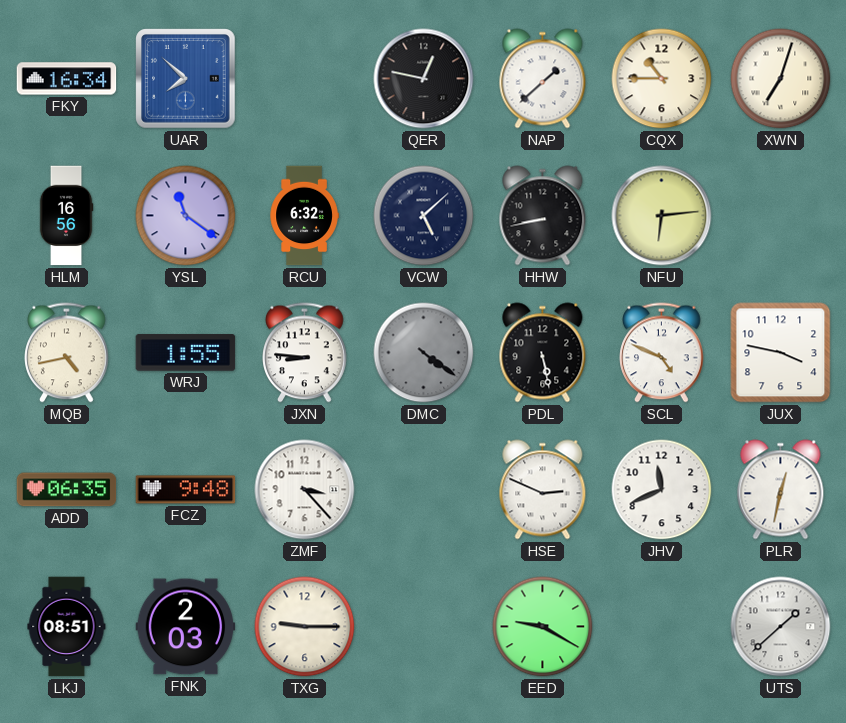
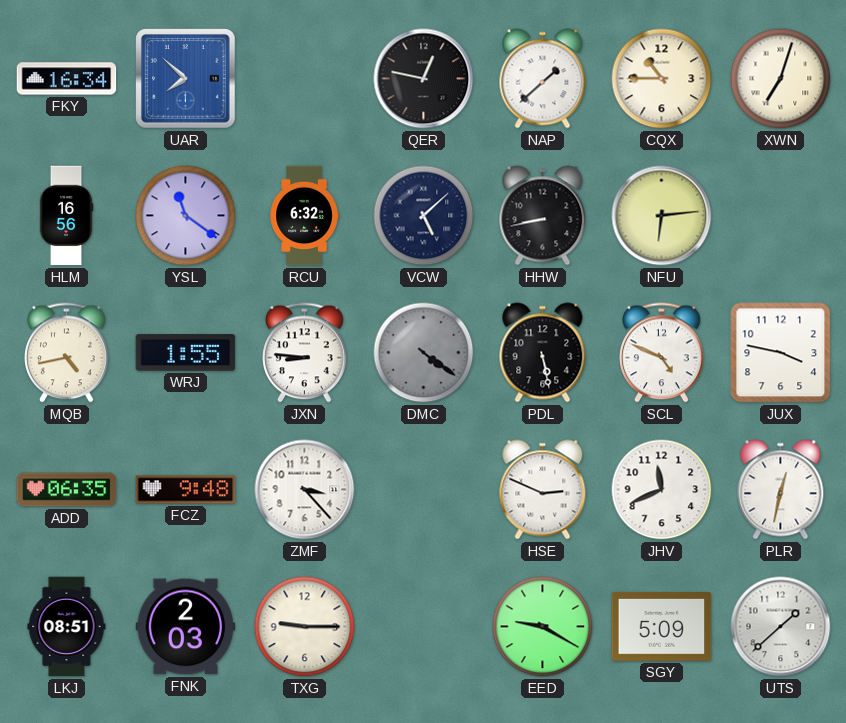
SGY: none -> 5:09 (662, 626)
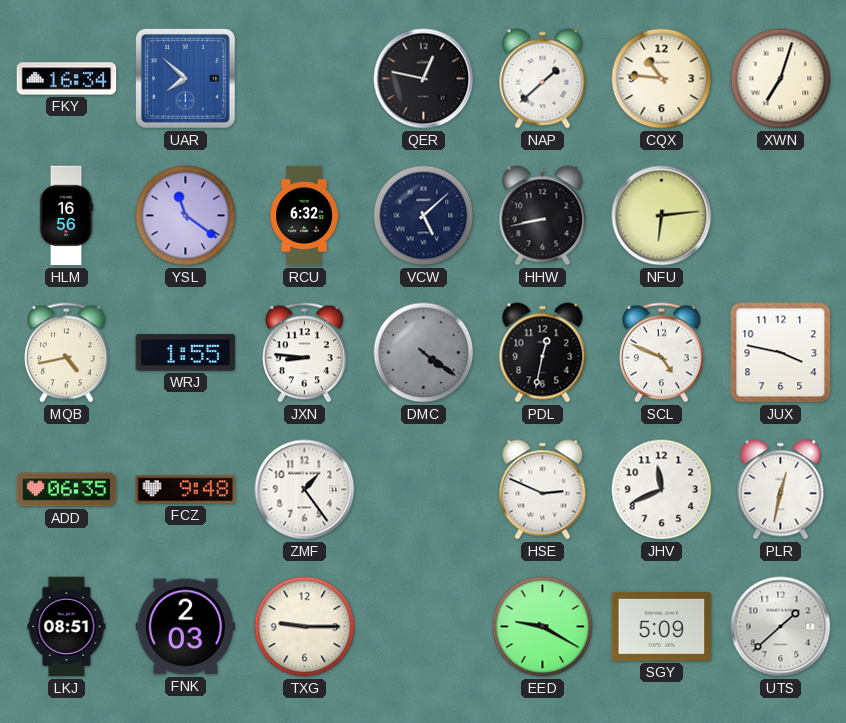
CQX: 10:45 -> 10:46 (662, 79)
PDL: 5:28 -> 12:32 (543, 353)
ZMF: 3:23 -> 1:24 (305, 490)
